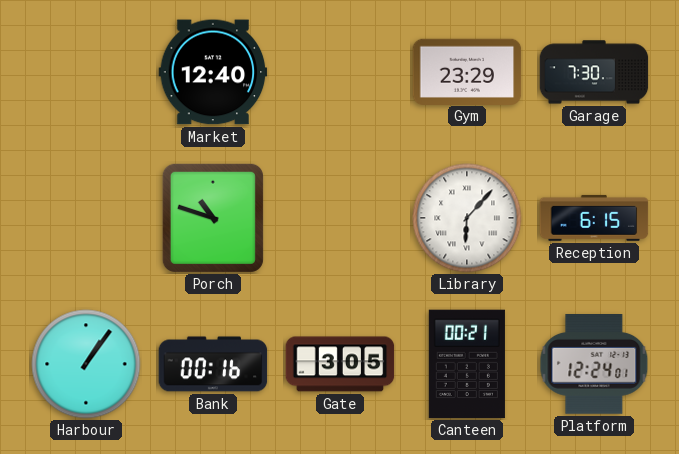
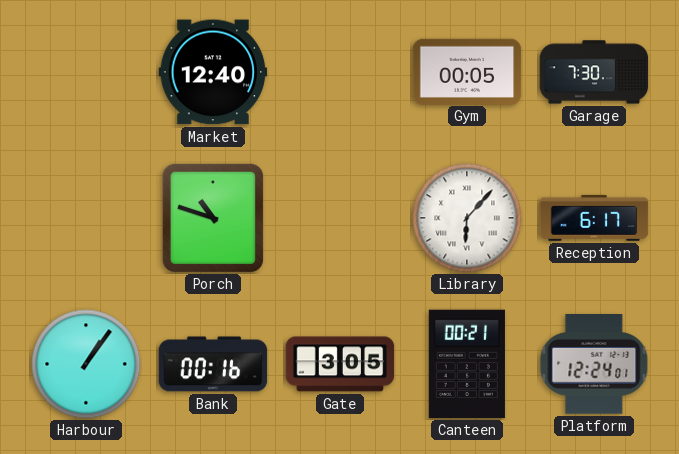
Gym: 23:29 -> 00:05 (467, 71)
Reception: 6:15 -> 6:17 (594, 218)
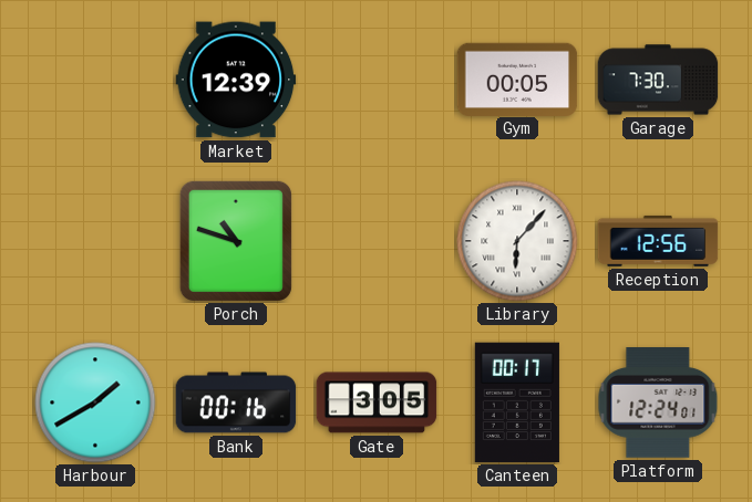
Market: 12:40 -> 12:39 (236, 80)
Reception: 6:17 -> 12:56 (658, 241)
Harbour: 1:06 -> 1:40 (95, 402)
Canteen: 00:21 -> 00:17 (517, 402)
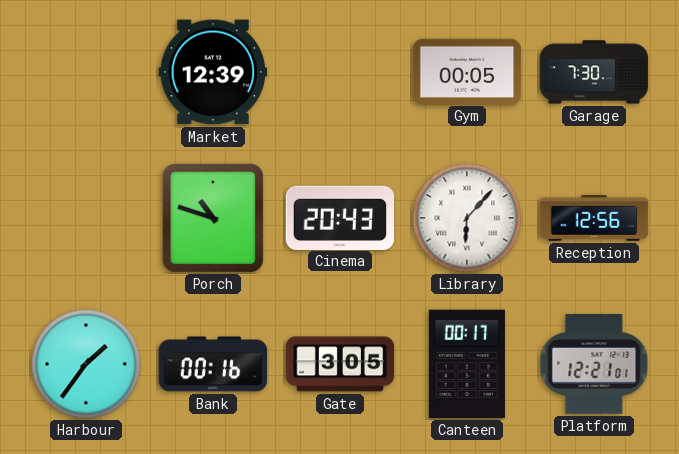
Cinema: none -> 20:43 (340, 217)
Harbour: 1:40 -> 1:36 (86, 364)
Platform: 12:24 -> 12:21 (594, 365)
